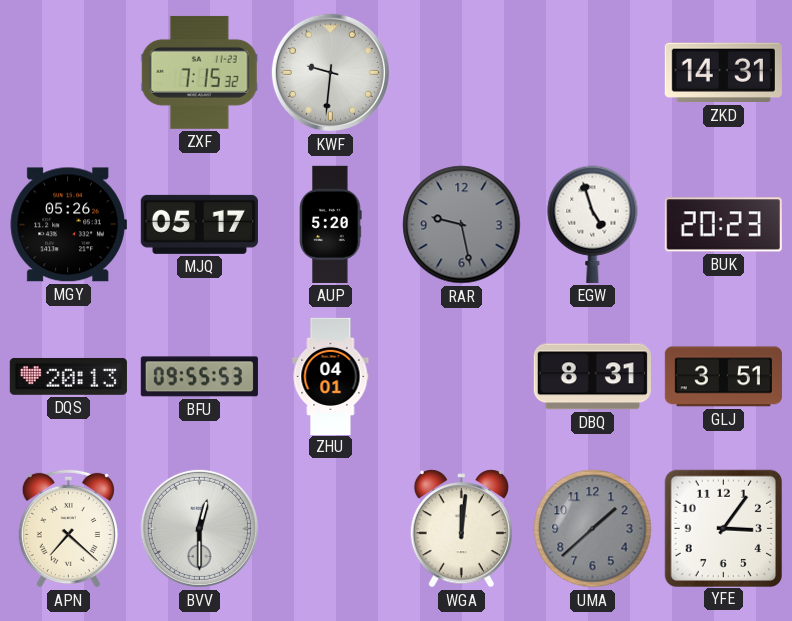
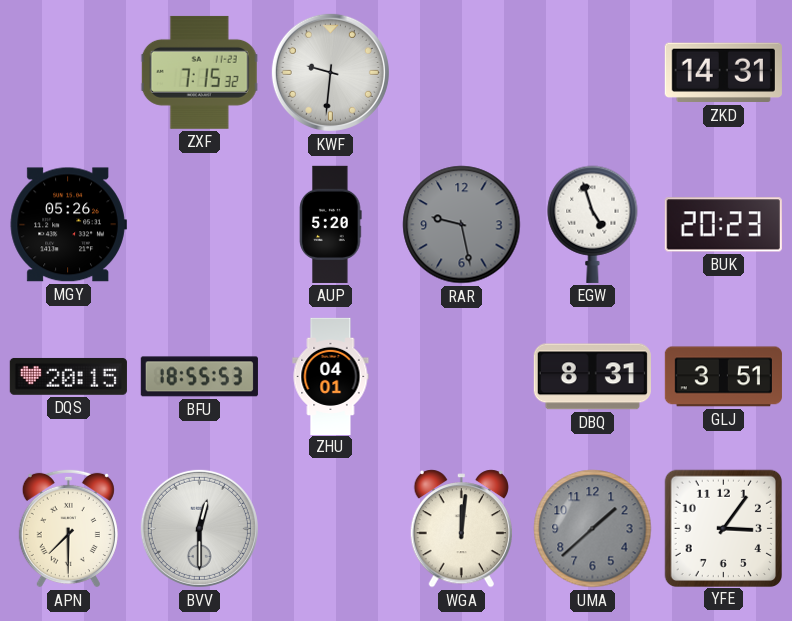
MJQ: 05:17 -> none (199, 224)
DQS: 20:13 -> 20:15 (68, 376)
BFU: 09:55 -> 18:55 (199, 377)
APN: 7:22 -> 7:30 (68, 528)
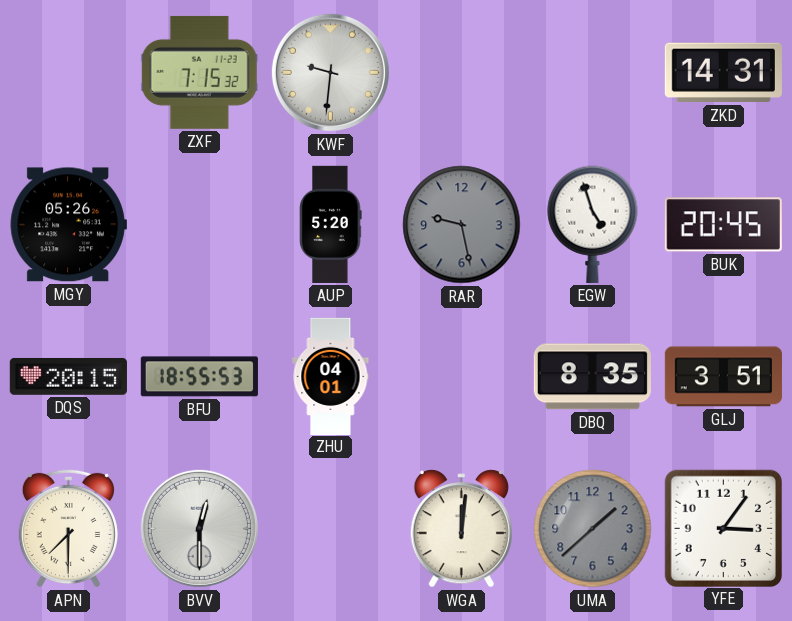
BUK: 20:23 -> 20:45 (723, 225)
DBQ: 8:31 -> 8:35 (592, 377)
